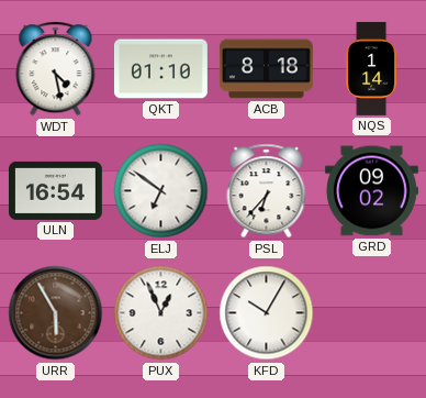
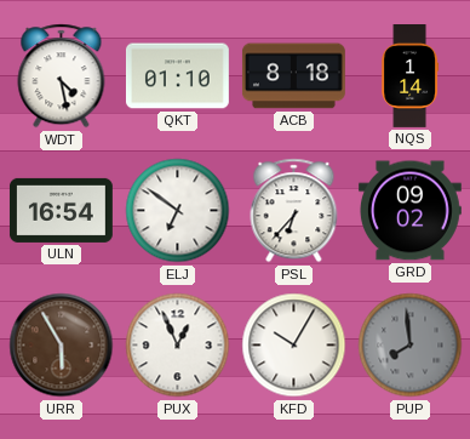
PUP: none -> 7:59 (411, 346)
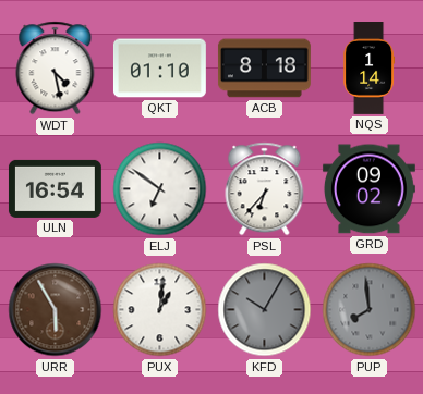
PUX: 12:56 -> 1:01 (160, 310)
KFD dial: white -> grey (265, 310)
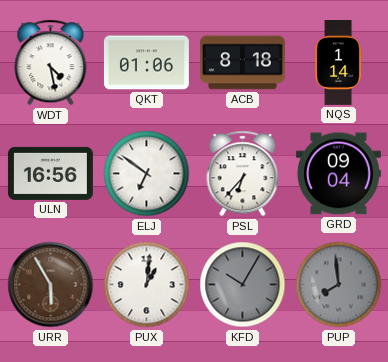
QKT: 01:10 -> 01:06 (146, 63)
ULN: 16:54 -> 16:56 (50, 173)
GRD: 09:02 -> 09:04 (338, 174)
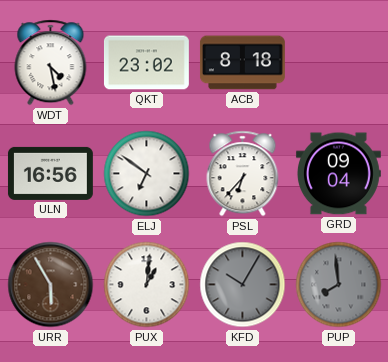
QKT: 01:06 -> 23:02 (146, 63)
NQS: 1:14 -> none (339, 63)
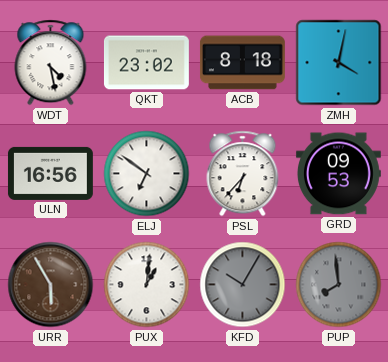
ZMH: none -> 4:02 (339, 63)
GRD: 09:04 -> 09:53 (338, 174)
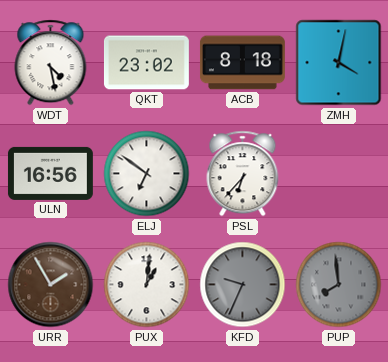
GRD: 09:53 -> none (338, 174)
URR: 5:55 -> 1:55 (51, 285)
KFD: 10:05 -> 9:34 (243, 285)
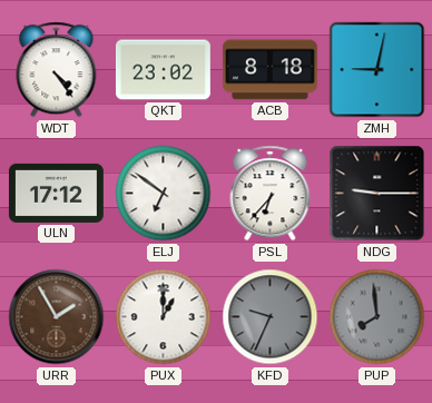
WDT: 4:28 -> 4:24 (57, 70)
ZMH: 4:02 -> 9:02 (377, 70)
ULN: 16:56 -> 17:12 (56, 193)
NDG: none -> 9:15 (377, 194)
PUX: 1:01 -> 1:00 (164, 317)
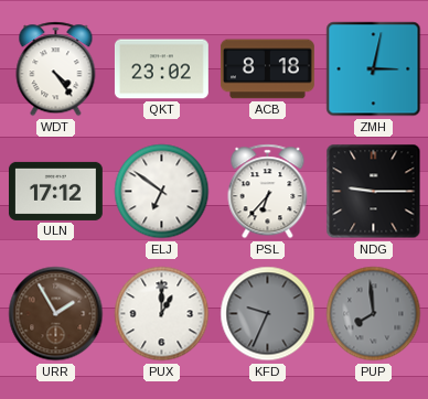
ZMH: 9:02 -> 3:02 (374, 69)
